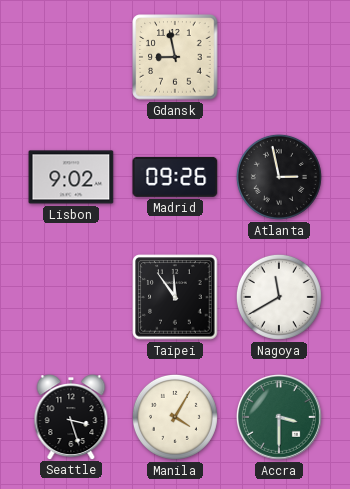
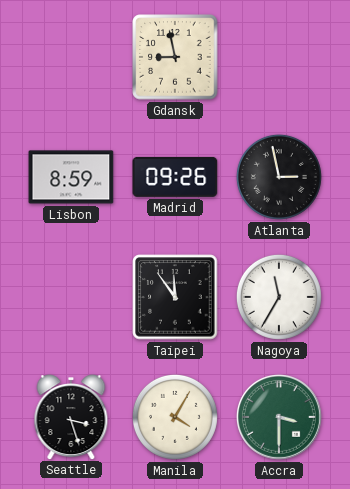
Lisbon: 9:02 -> 8:59 (71, 177)
Nagoya: 11:40 -> 11:35 (279, 297)
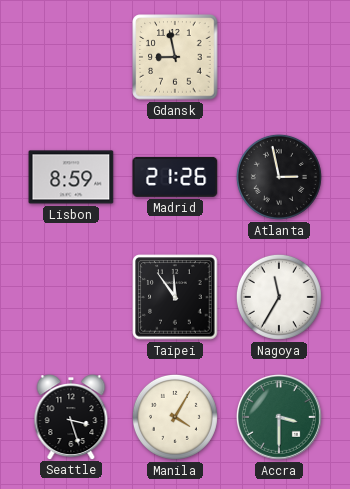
Madrid: 09:26 -> 21:26 (175, 177)
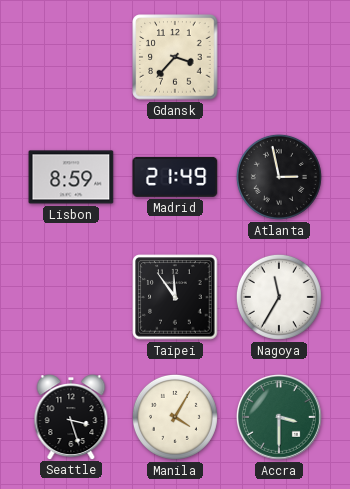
Gdansk: 8:58 -> 3:37 (175, 57)
Madrid: 21:26 -> 21:49 (175, 177)
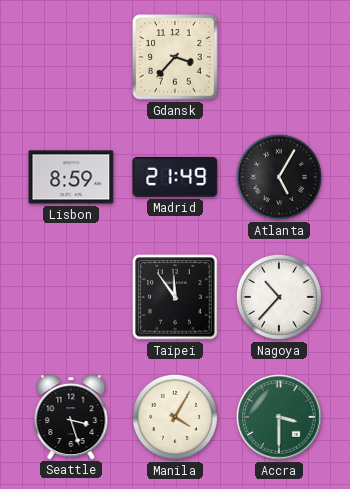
Atlanta: 2:58 -> 5:05 (279, 177)
Nagoya: 11:35 -> 10:37 (279, 297)
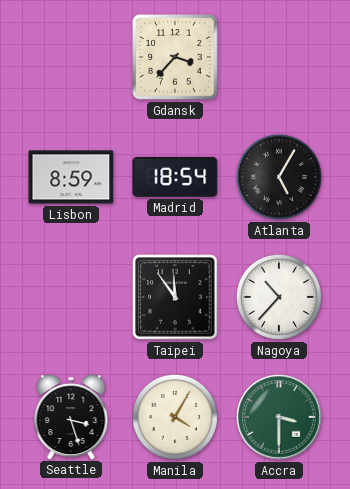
Madrid: 21:49 -> 18:54 (175, 177)
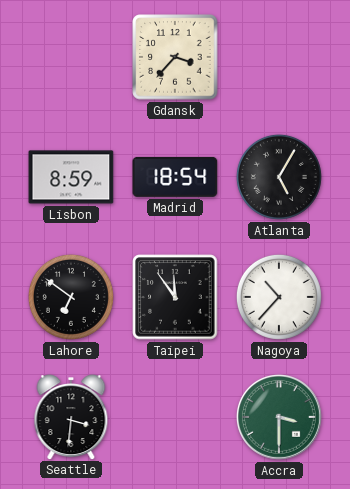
Lahore: none -> 6:51 (71, 297)
Seattle: 3:27 -> 3:31 (71, 417)
Manila: 4:05 -> none (175, 417)
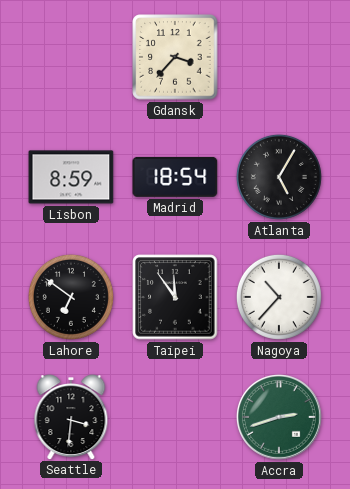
Accra: 3:30 -> 2:42 (279, 417)
